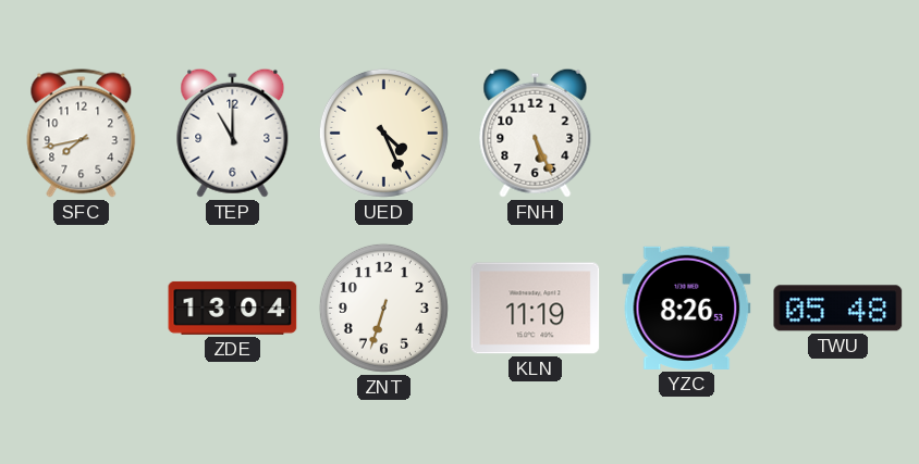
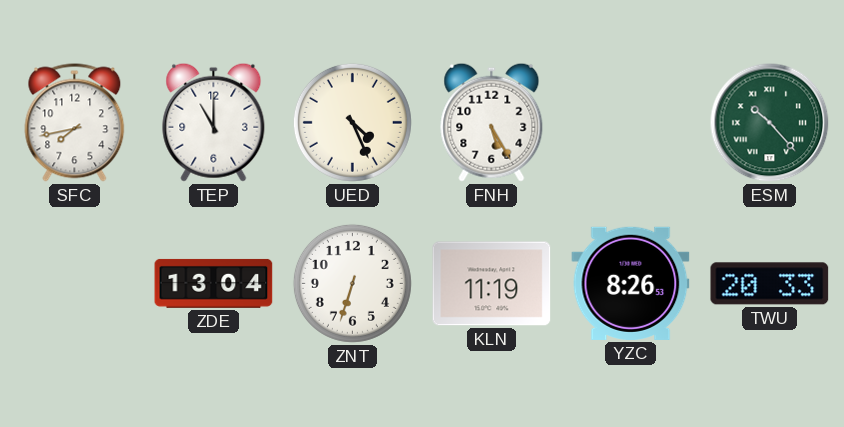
FNH: 5:26 -> 5:25 (492, 122)
ESM: none -> 10:23 (770, 123)
TWU: 05:48 -> 20:33 (770, 284)
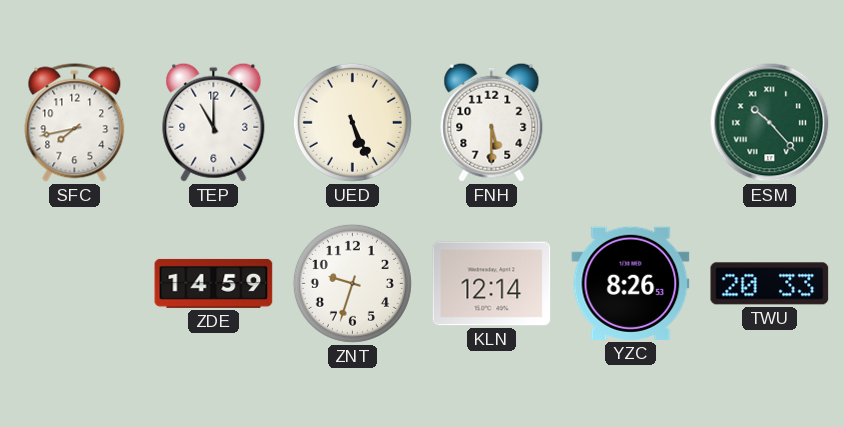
UED: 4:26 -> 5:26 (352, 122)
FNH: 5:25 -> 5:30 (492, 122)
ZDE: 13:04 -> 14:59 (214, 283)
ZNT: 6:33 -> 9:33 (352, 283)
KLN: 11:19 -> 12:14 (492, 284)
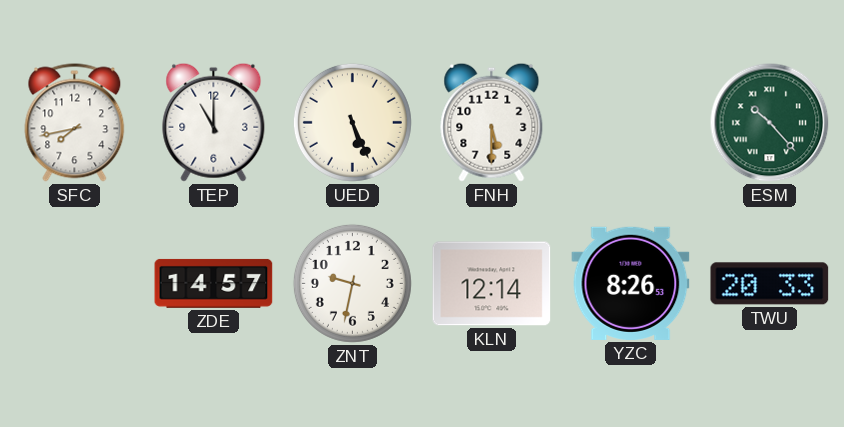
ZDE: 14:59 -> 14:57 (214, 283)
ZNT: 9:33 -> 9:32 (352, 283)
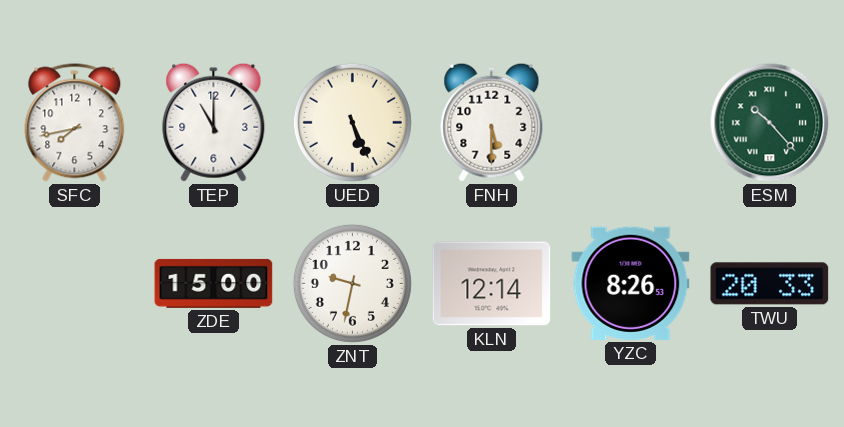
ZDE: 14:57 -> 15:00 (214, 283)
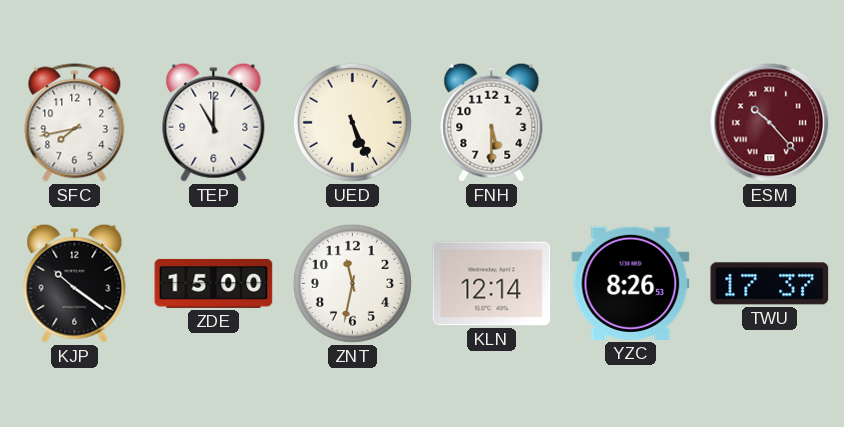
ESM dial: green -> burgundy (770, 123)
KJP: none -> 10:21 (75, 283)
ZNT: 9:32 -> 11:32 (352, 283)
TWU: 20:33 -> 17:37 (770, 284)
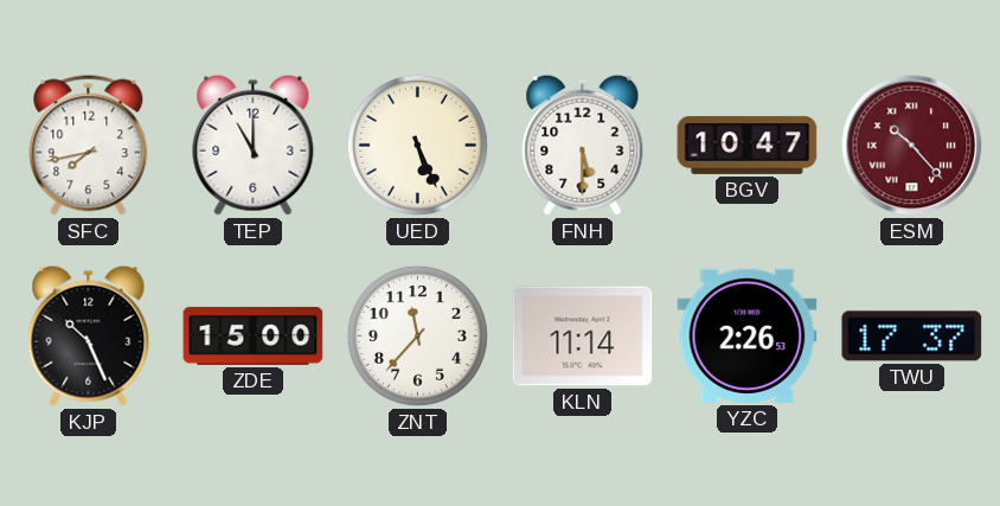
BGV: none -> 10:47 (748, 145)
KJP: 10:21 -> 10:26 (89, 335)
ZNT: 11:32 -> 11:37 (417, 335)
KLN: 12:14 -> 11:14 (583, 337)
YZC: 8:26 -> 2:26 (748, 335)
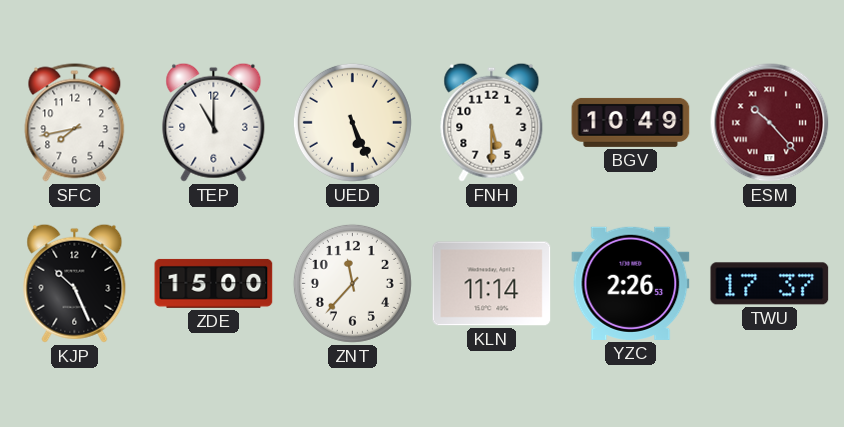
BGV: 10:47 -> 10:49 (631, 122)
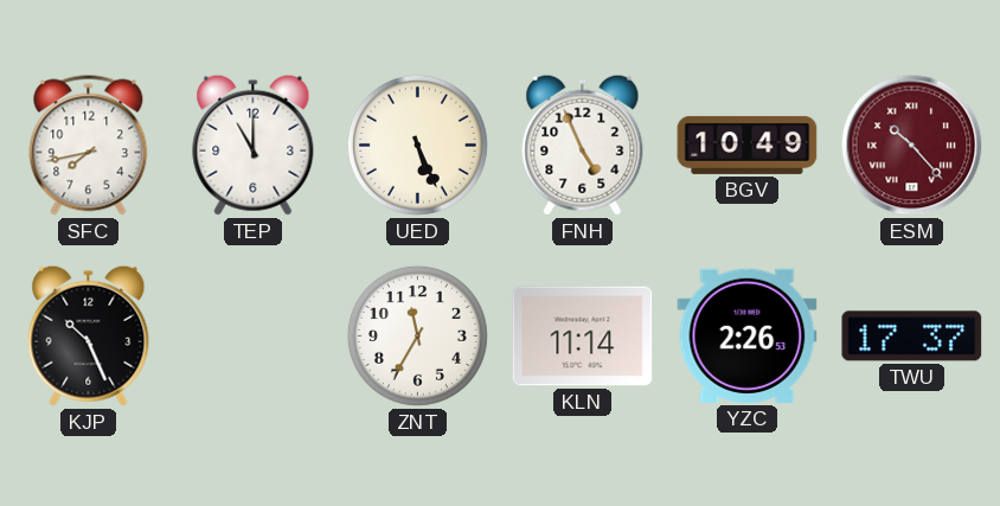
FNH: 5:30 -> 4:56 (583, 145)
ZDE: 15:00 -> none (214, 283)
ZNT: 11:37 -> 11:35 (417, 335)
